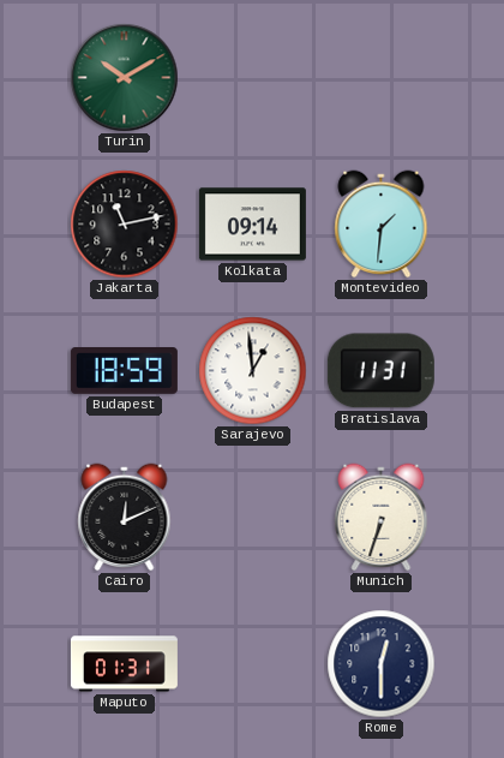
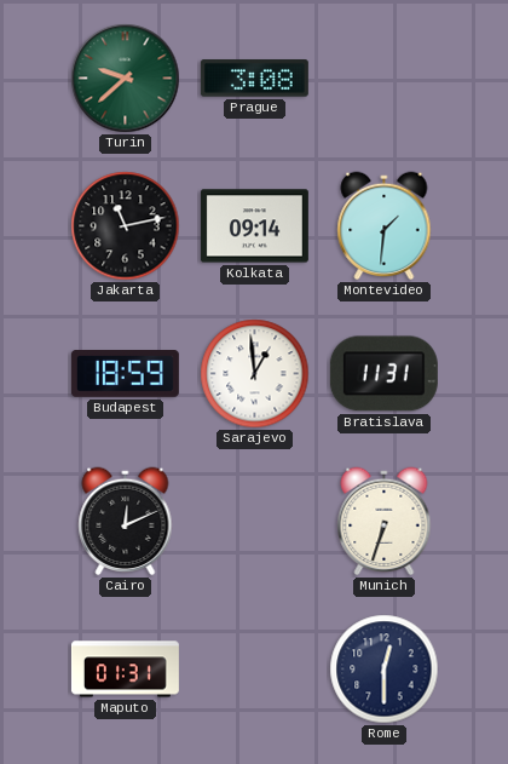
Turin: 10:10 -> 9:38 (126, 79)
Prague: none -> 3:08 (254, 79)
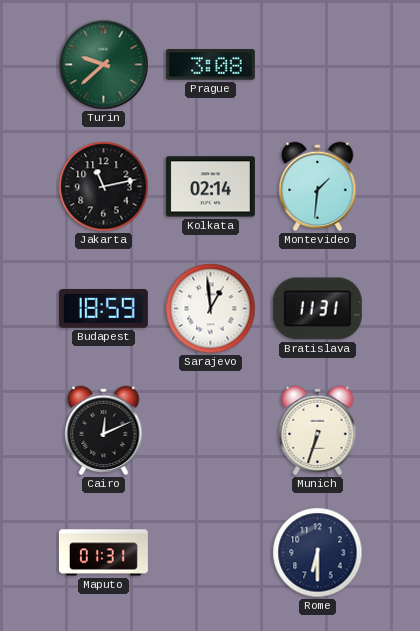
Kolkata: 09:14 -> 02:14 (210, 187)
Rome: 12:30 -> 6:30 (318, 553)
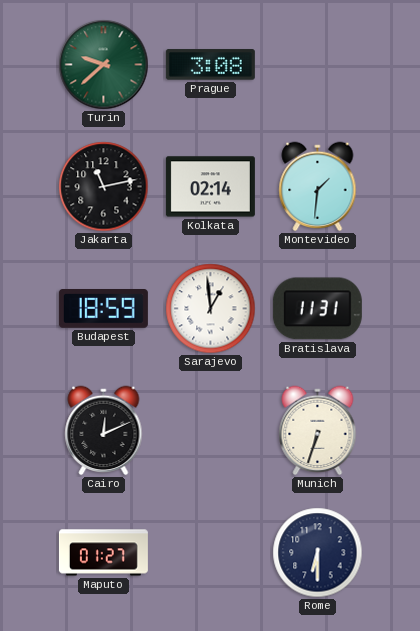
Maputo: 01:31 -> 01:27 (103, 553)
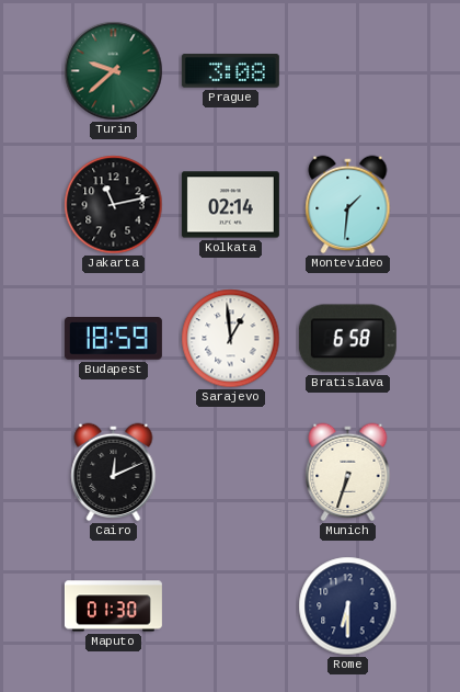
Bratislava: 11:31 -> 6:58 (347, 339)
Maputo: 01:27 -> 01:30 (113, 606)
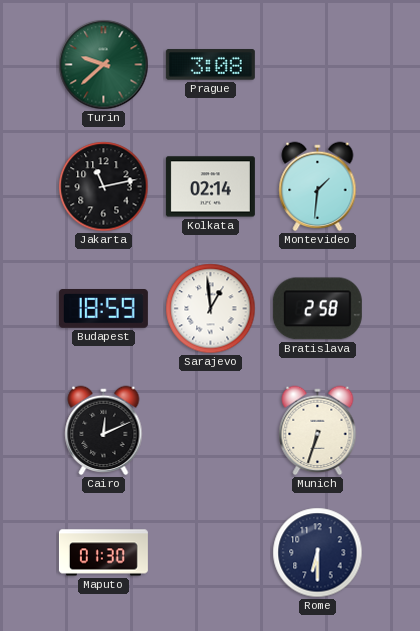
Bratislava: 6:58 -> 2:58 (317, 309)
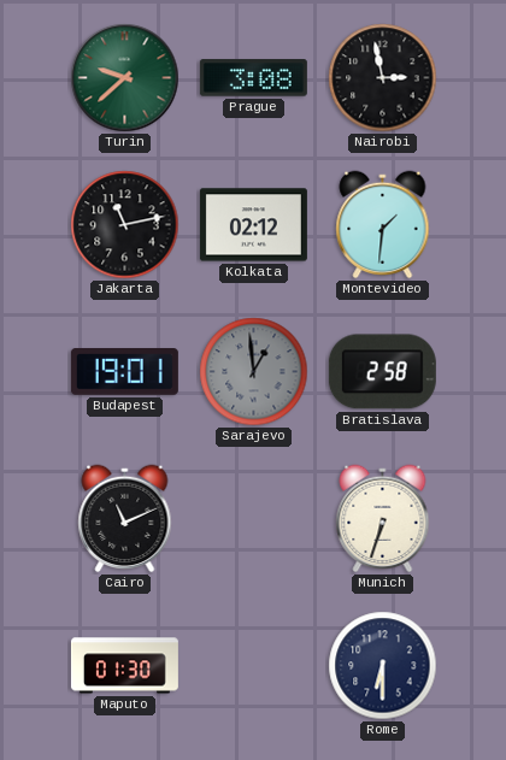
Nairobi: none -> 2:58 (383, 78)
Kolkata: 02:14 -> 02:12 (253, 225)
Budapest: 18:59 -> 19:01 (124, 372)
Sarajevo dial: white -> grey (254, 372)
Cairo: 12:11 -> 11:11 (125, 519)
